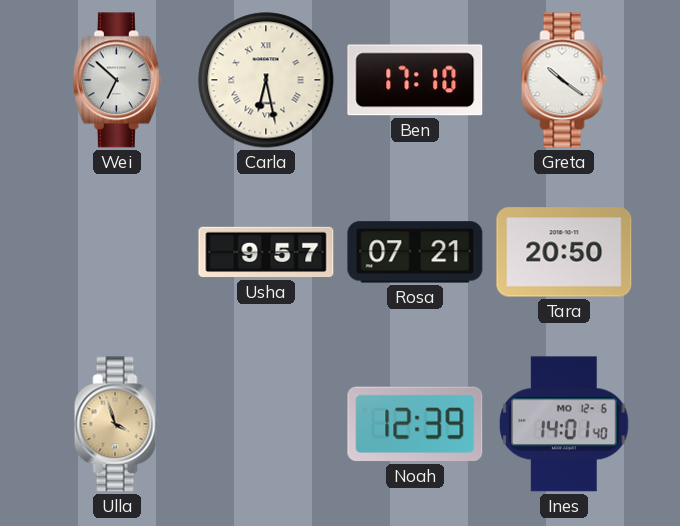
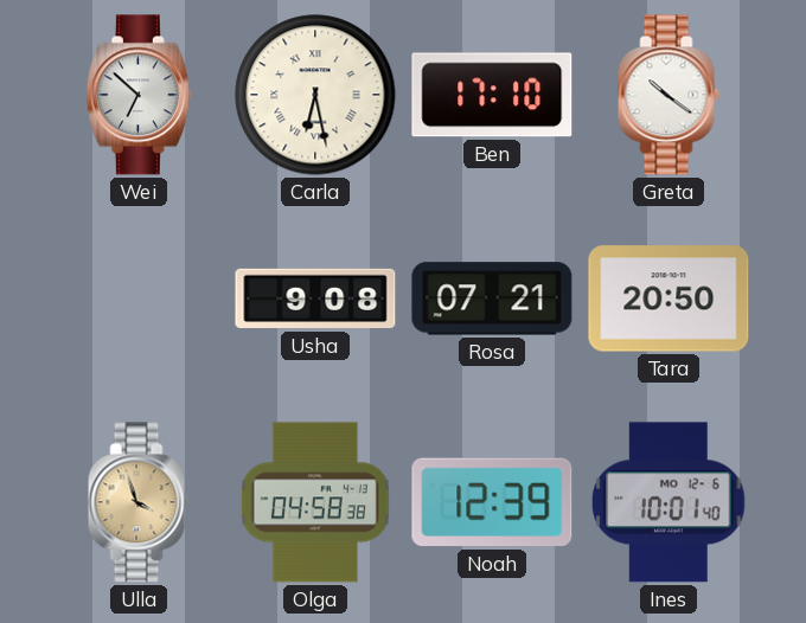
Usha: 9:57 -> 9:08 (315, 298)
Olga: none -> 04:58 (315, 502)
Ines: 14:01 -> 10:01 (669, 502)
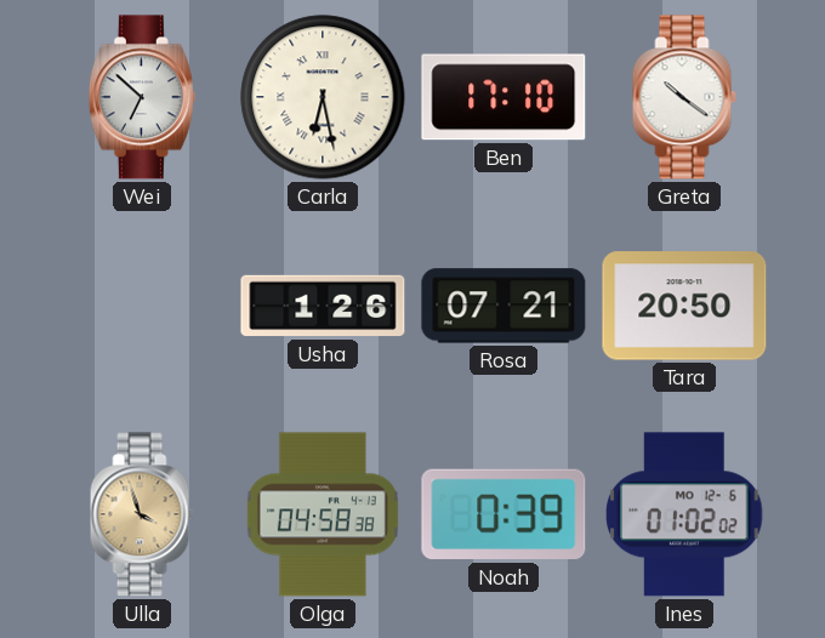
Usha: 9:08 -> 1:26 (323, 306)
Noah: 12:39 -> 0:39 (503, 514)
Ines: 10:01 -> 01:02 (684, 514)
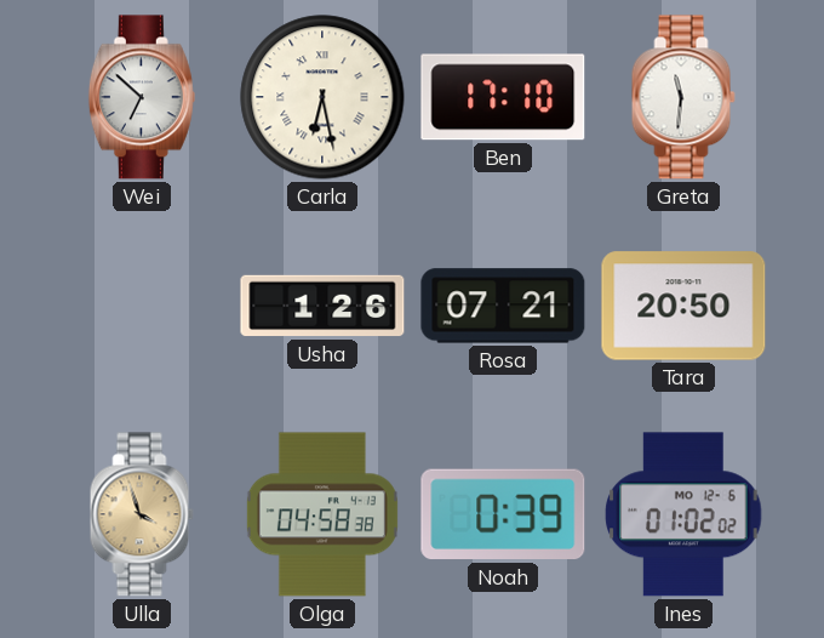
Greta: 10:21 -> 11:31 (683, 97)
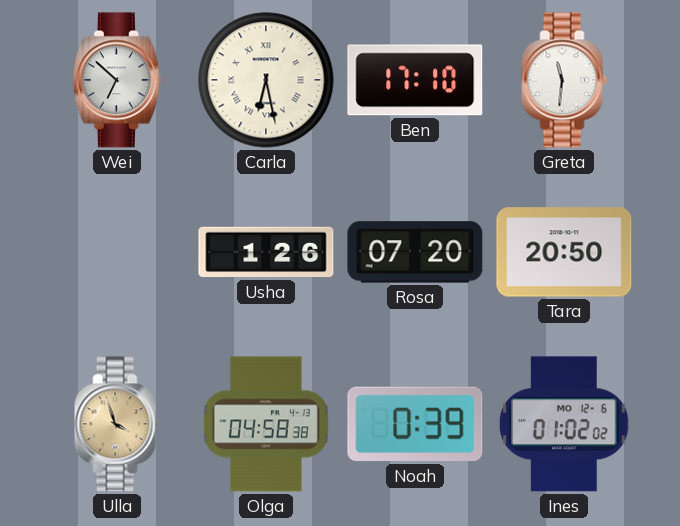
Rosa: 07:21 -> 07:20 (415, 252)
